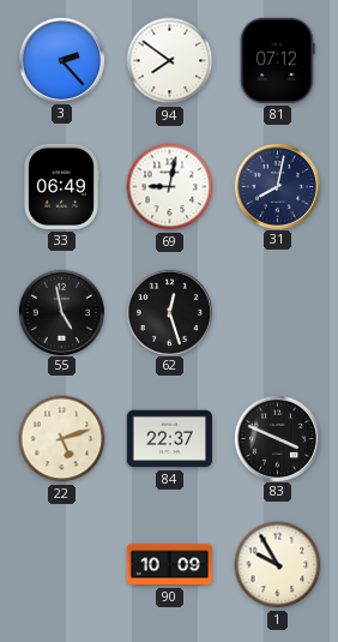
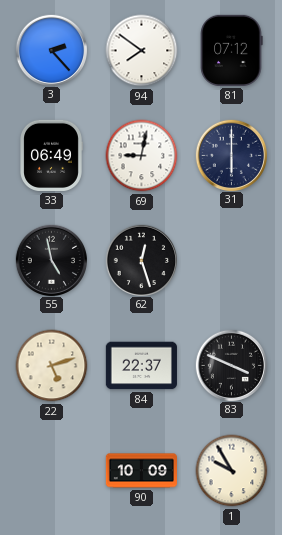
31: 8:02 -> 6:00 (231, 155)
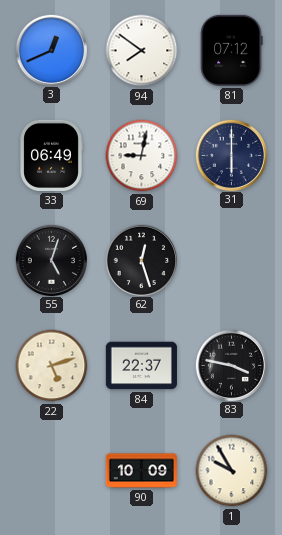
3: 2:23 -> 12:41 (51, 50)
55: 4:58 -> 5:03 (51, 260)
83: 3:49 -> 3:47 (231, 365)
